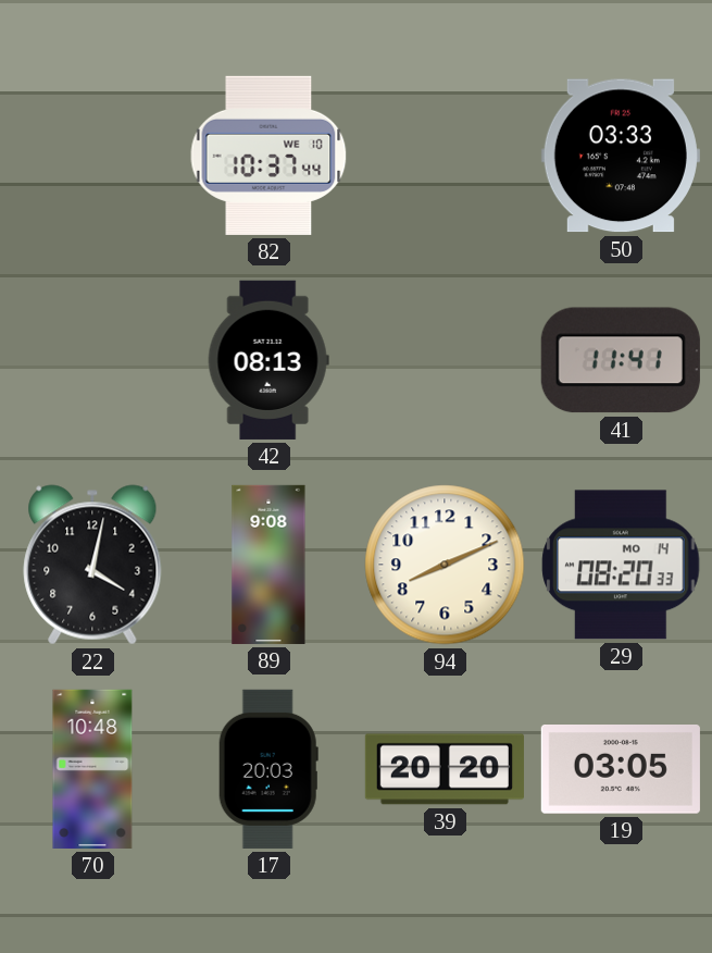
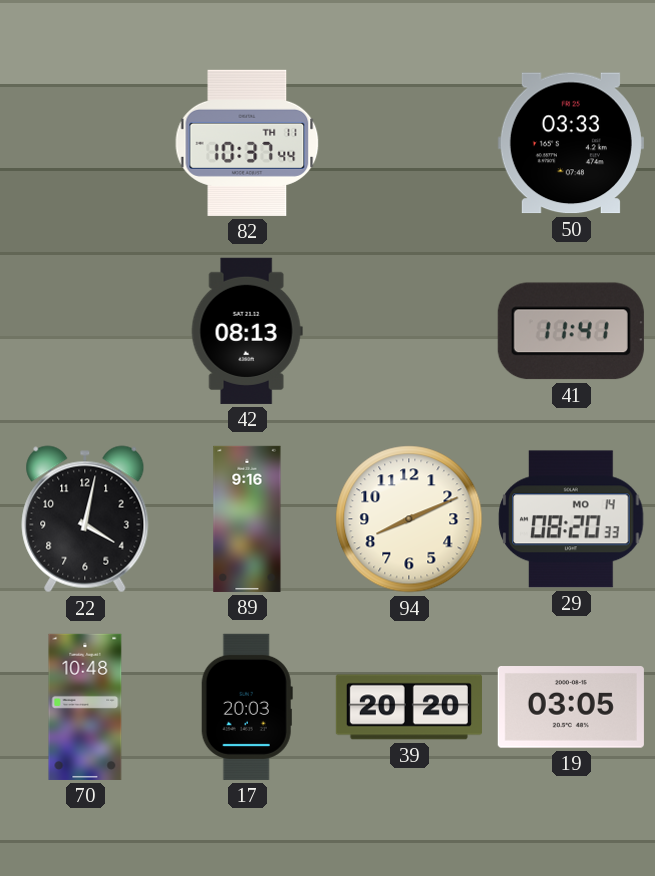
82 date: WE 10 -> TH 11 (247, 143)
89: 9:08 -> 9:16 (247, 519)
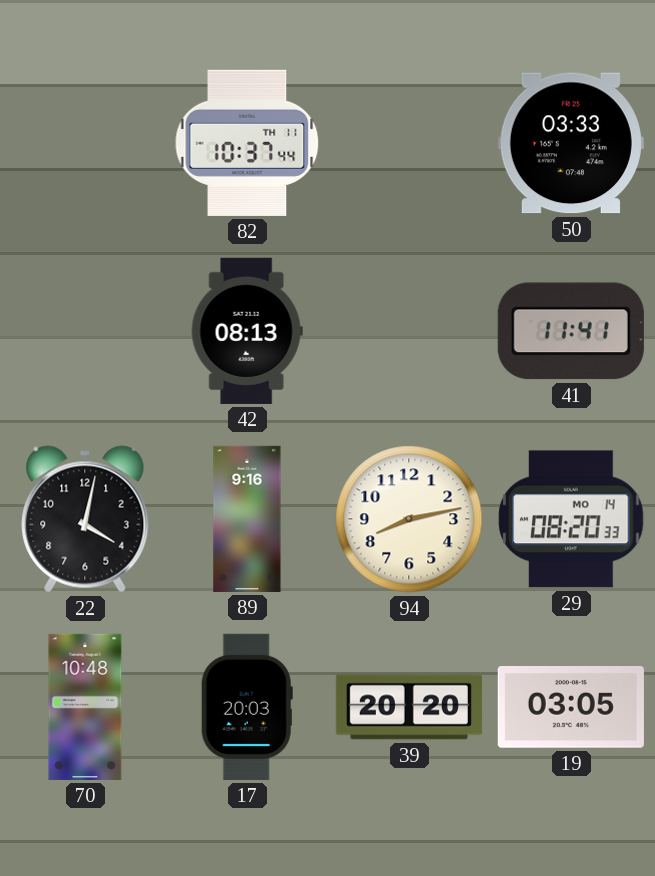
94: 8:11 -> 8:13 (409, 519)
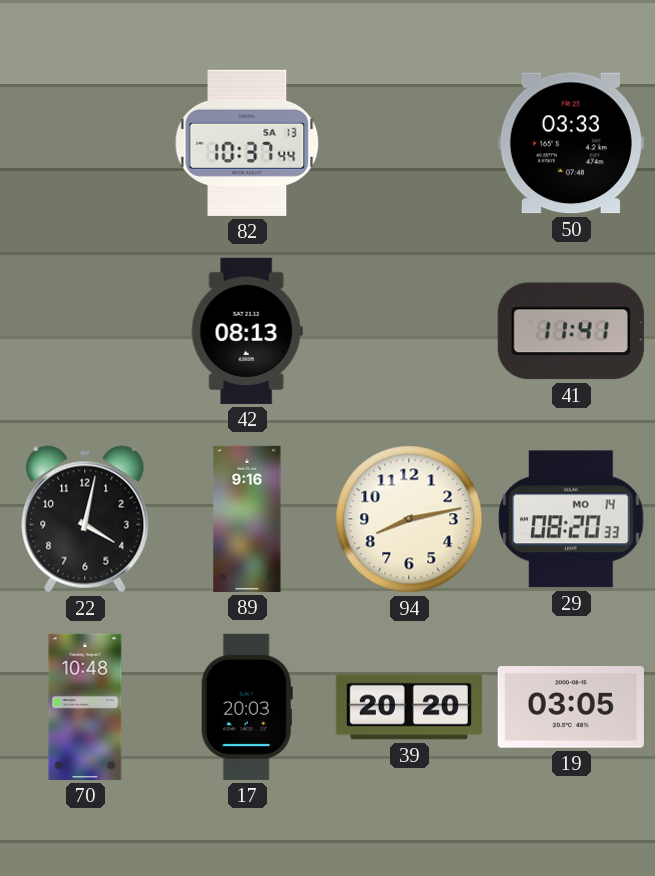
82 date: TH 11 -> SA 13 (247, 143)
